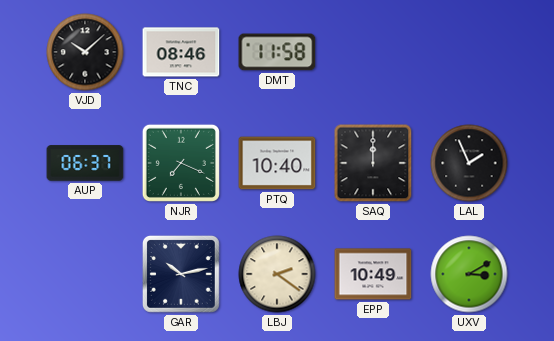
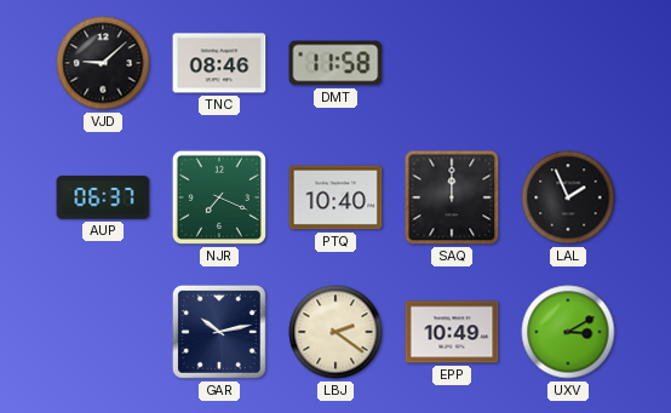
VJD: 10:08 -> 9:08 (103, 63)
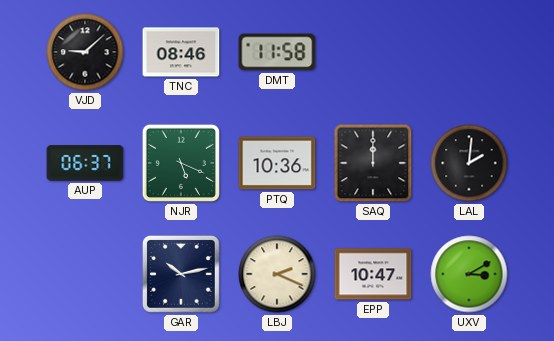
NJR: 7:19 -> 5:19 (181, 163)
PTQ: 10:40 -> 10:36 (277, 163)
LAL: 1:56 -> 2:01 (469, 163)
LBJ: 2:21 -> 2:19 (277, 274)
EPP: 10:49 -> 10:47 (373, 274)
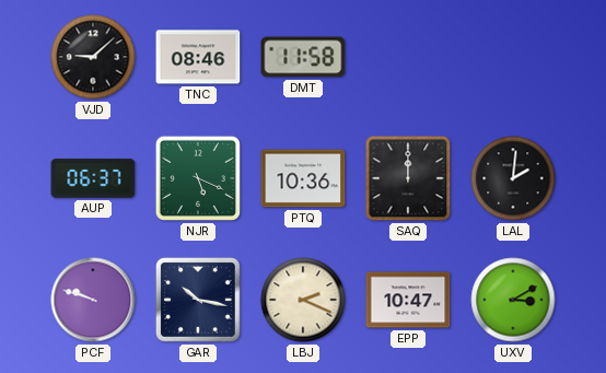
PCF: none -> 9:48 (93, 300)
GAR: 10:13 -> 10:17 (198, 300)
